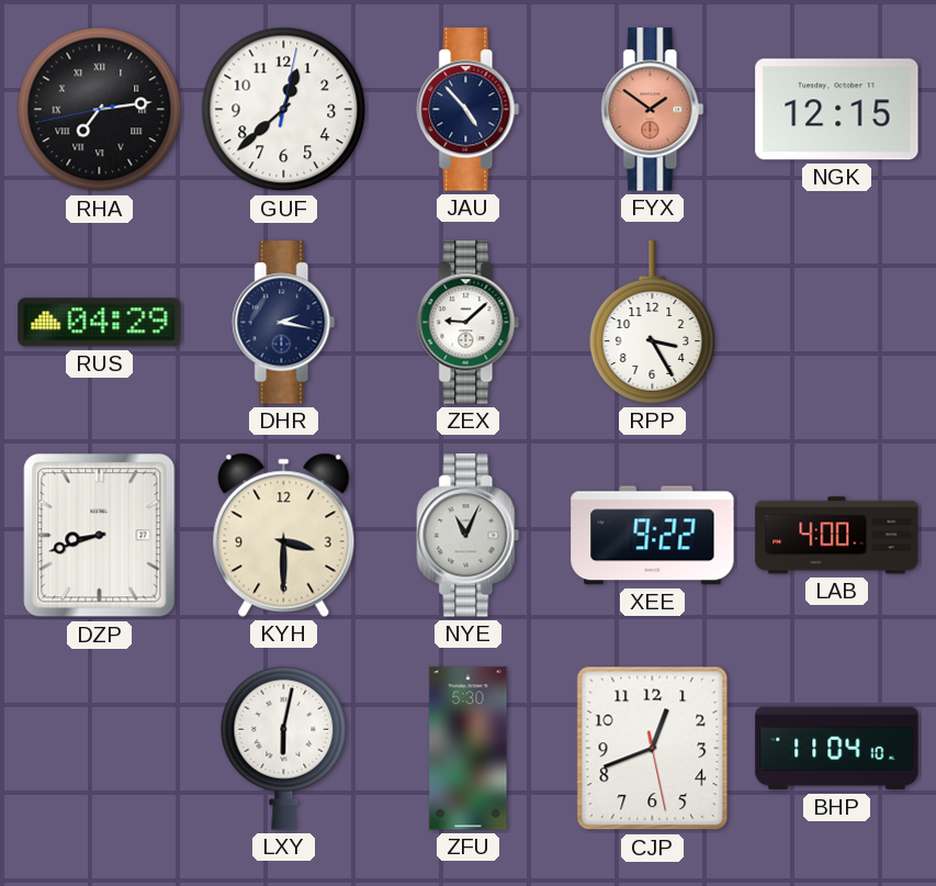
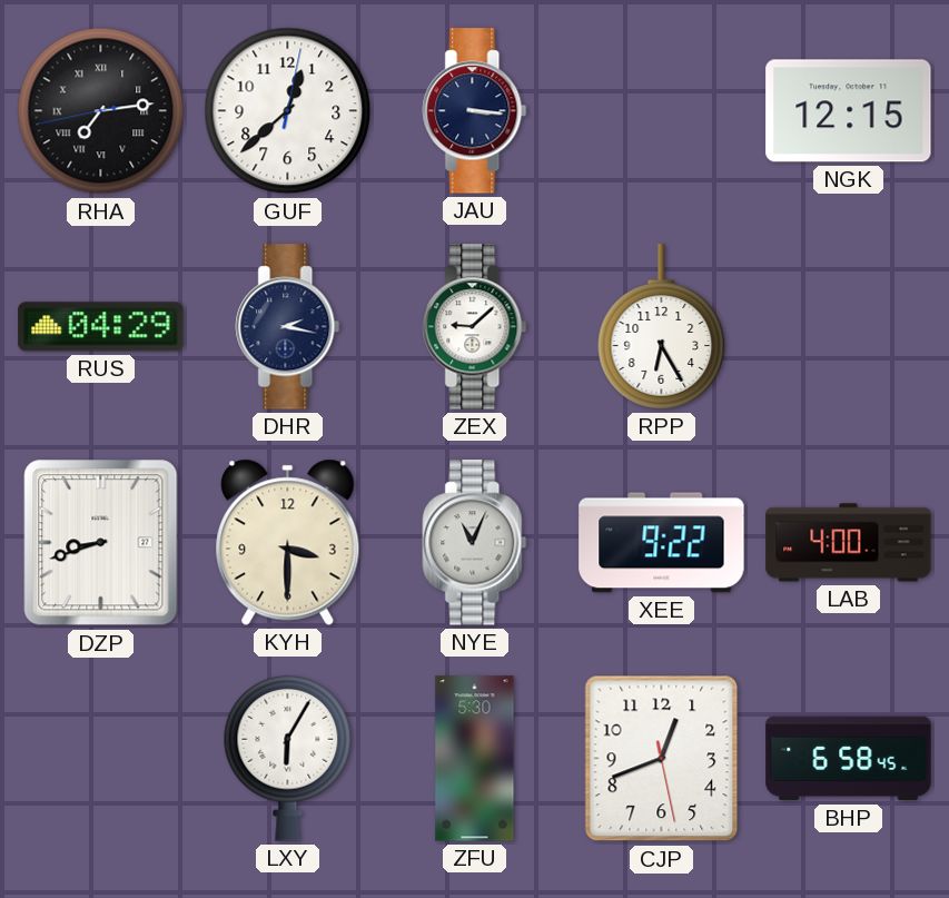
JAU: 4:53 -> 3:16 (475, 111)
FYX: 1:51 -> none (653, 110)
RPP: 3:25 -> 6:25 (662, 327)
LXY: 6:02 -> 6:05 (288, 758)
BHP: 11:04 -> 6:58 (849, 759)
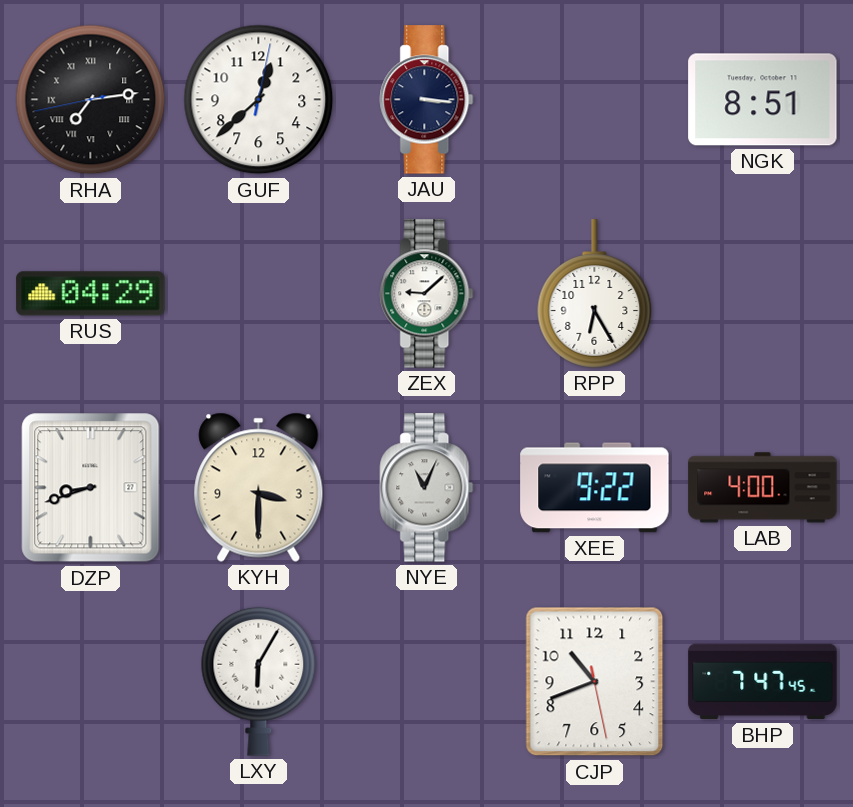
NGK: 12:15 -> 8:51 (763, 100)
DHR: 2:17 -> none (288, 327)
ZFU: 5:30 -> none (475, 759)
CJP: 12:41 -> 10:41 (595, 682)
BHP: 6:58 -> 7:47 (763, 682)
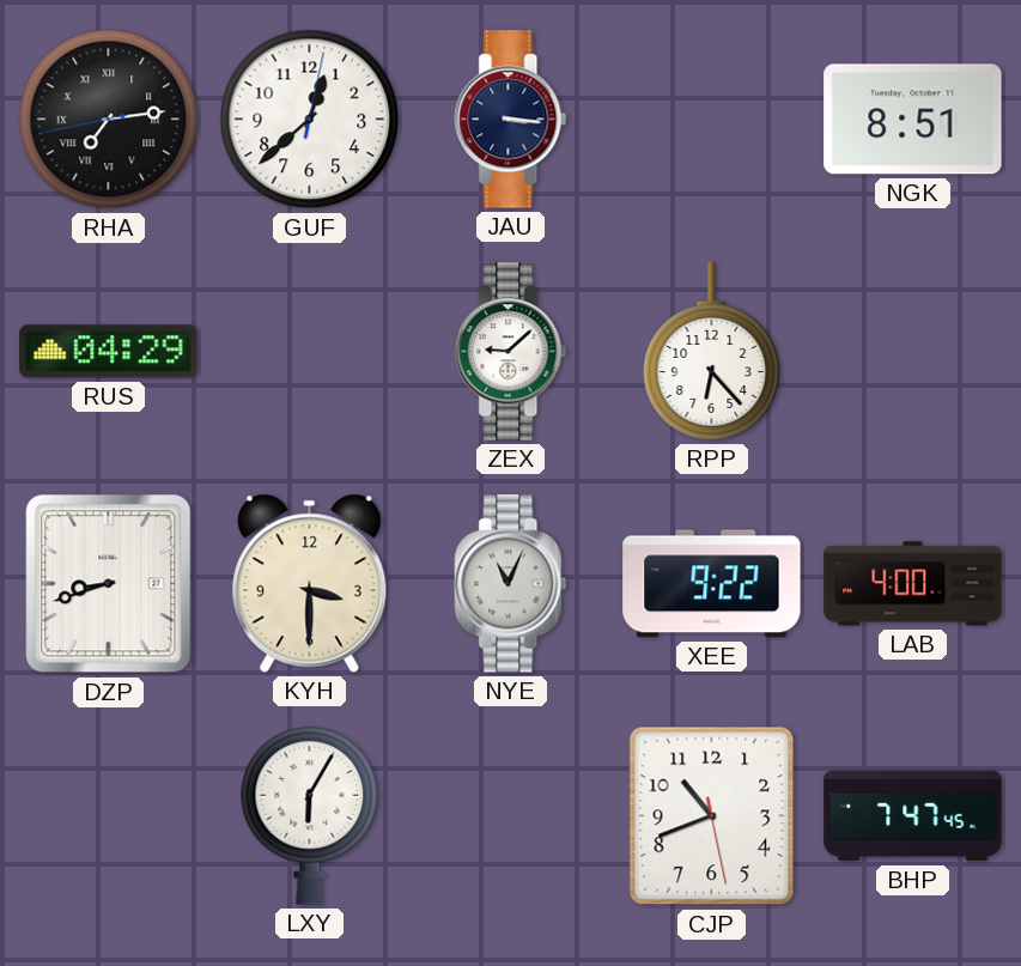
RPP: 6:25 -> 6:23 (712, 352)
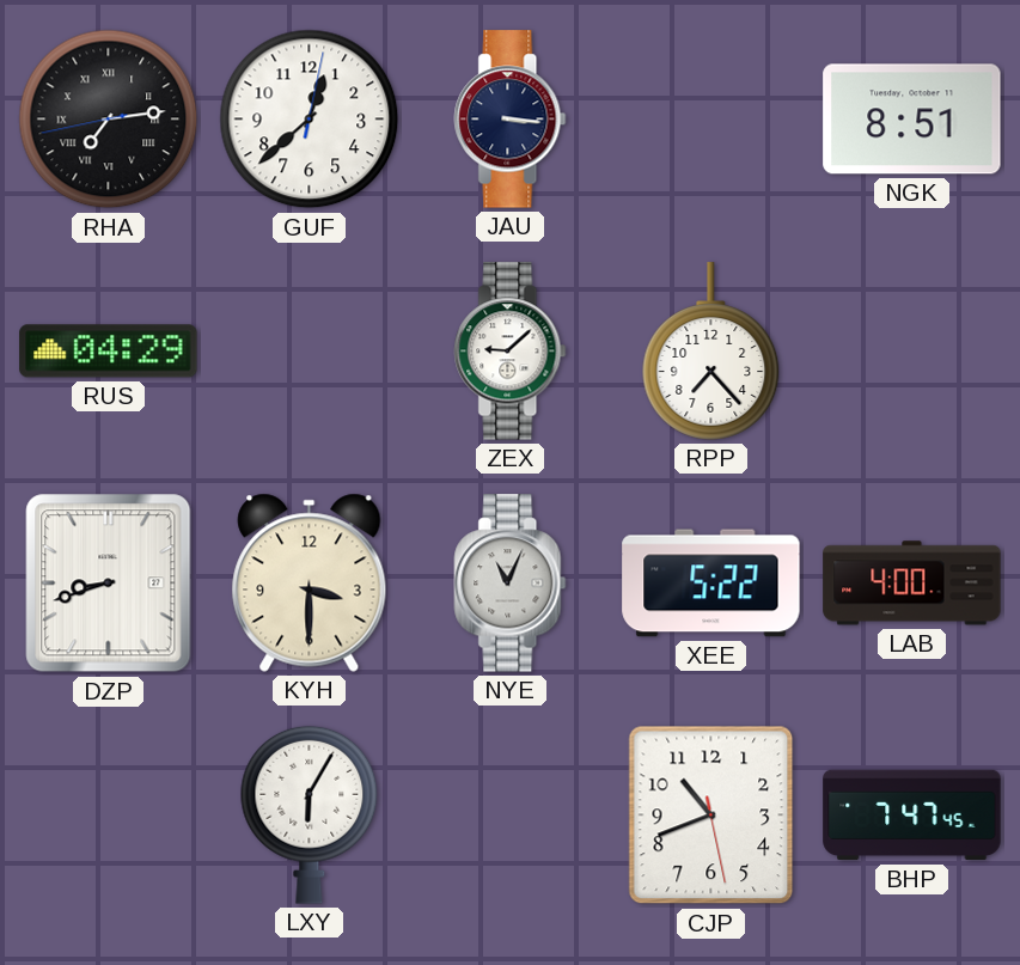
RPP: 6:23 -> 7:23 (711, 352)
XEE: 9:22 -> 5:22 (711, 584)
